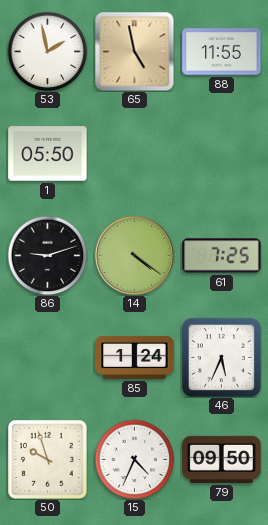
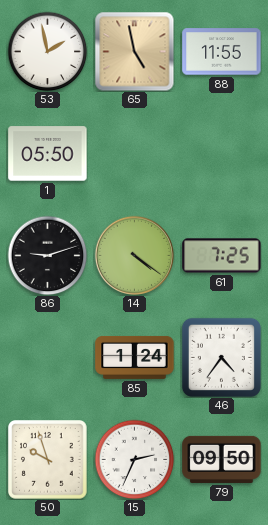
46: 5:34 -> 4:36 (221, 357)
15: 4:34 -> 2:34 (134, 459)
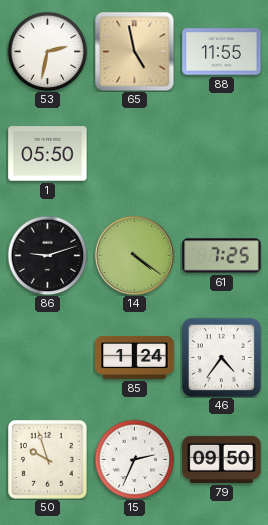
53: 1:58 -> 2:32 (47, 51)
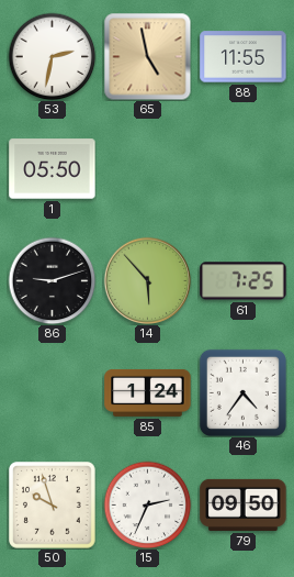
14: 4:21 -> 5:53 (147, 280)
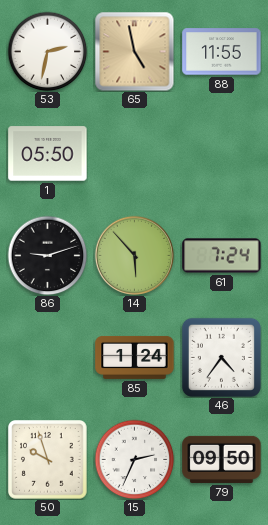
61: 7:25 -> 7:24 (222, 256)
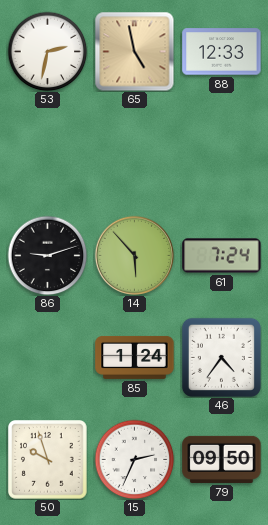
88: 11:55 -> 12:33 (222, 52)
1: 05:50 -> none (48, 154)
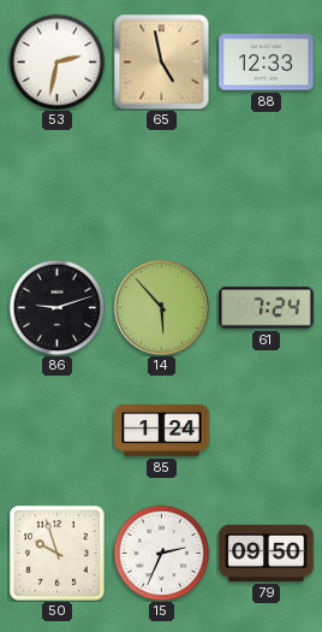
46: 4:36 -> none (221, 357)
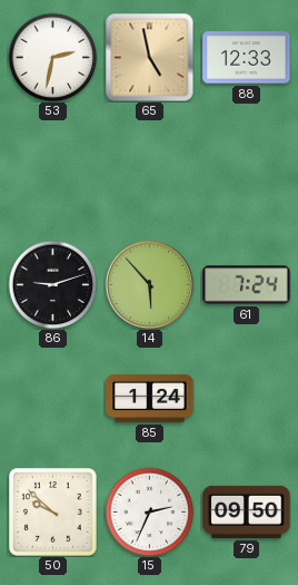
50: 9:57 -> 9:52 (53, 513)
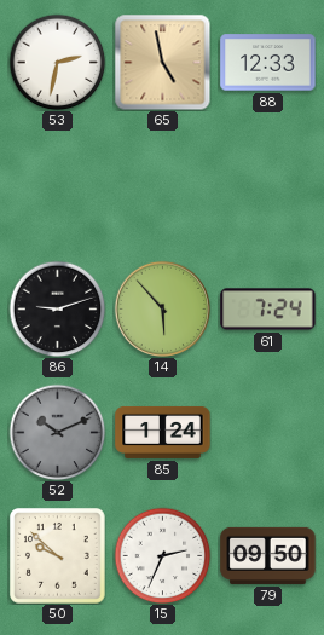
52: none -> 10:11 (57, 432)
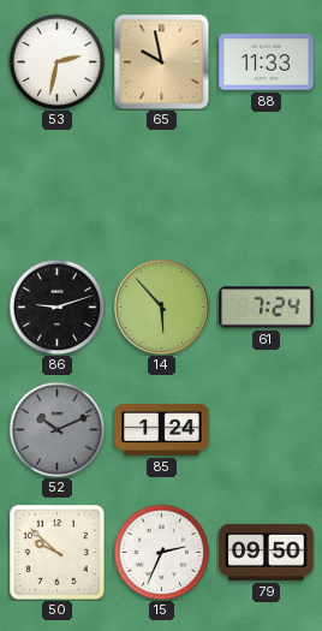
65: 4:58 -> 9:58 (161, 61)
88: 12:33 -> 11:33 (267, 62)
